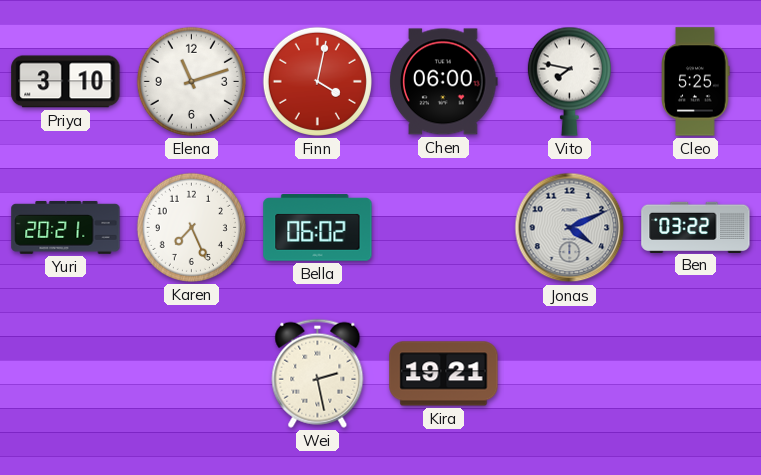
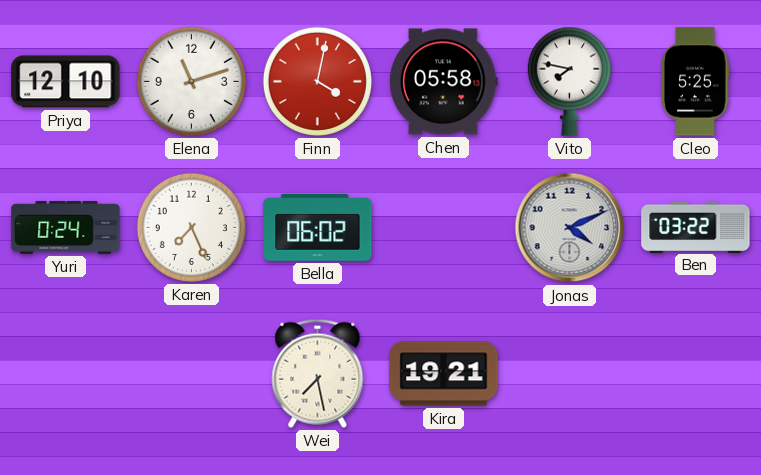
Priya: 3:10 -> 12:10 (66, 82)
Chen: 06:00 -> 05:58 (444, 82)
Yuri: 20:21 -> 0:24 (66, 227)
Wei: 2:28 -> 7:28 (318, 373)
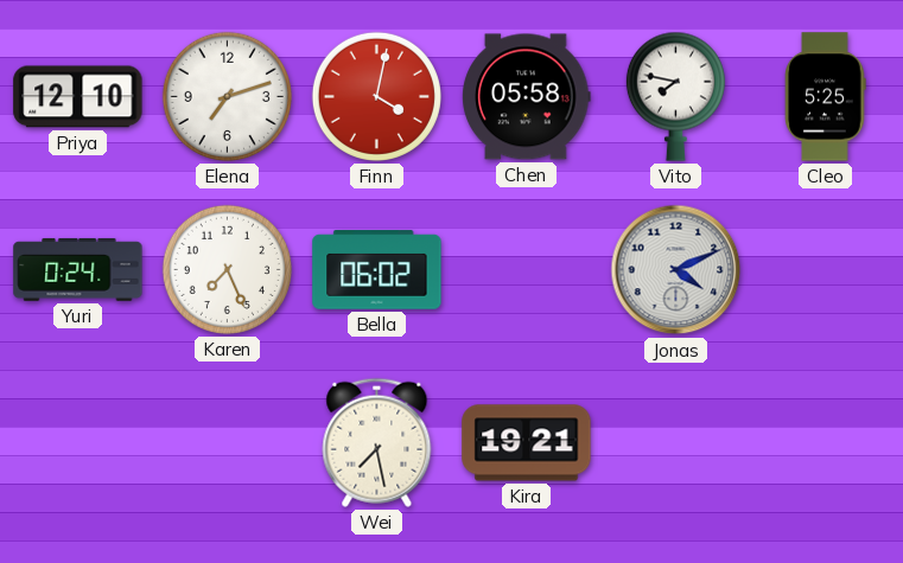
Elena: 11:12 -> 7:12 (227, 96)
Ben: 03:22 -> none (696, 227)
